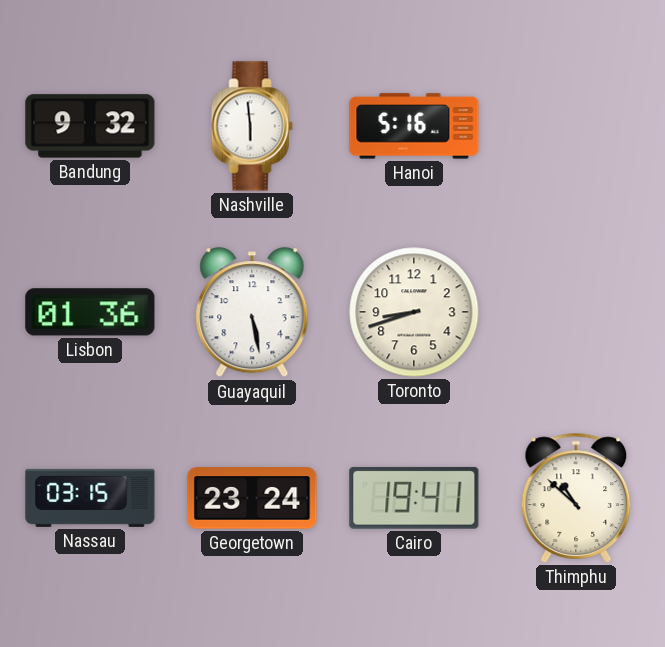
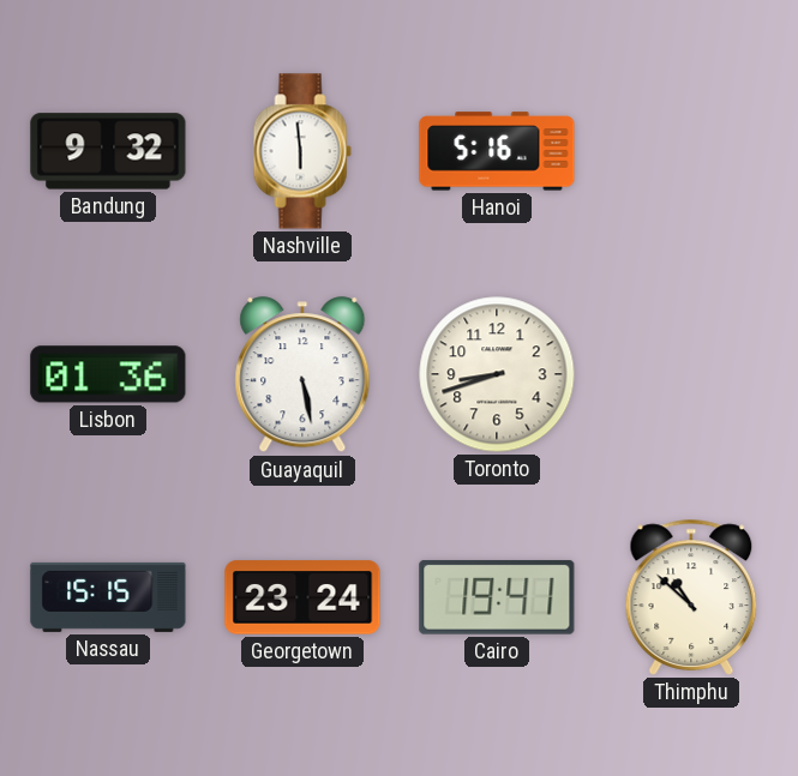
Nassau: 03:15 -> 15:15 (108, 597)
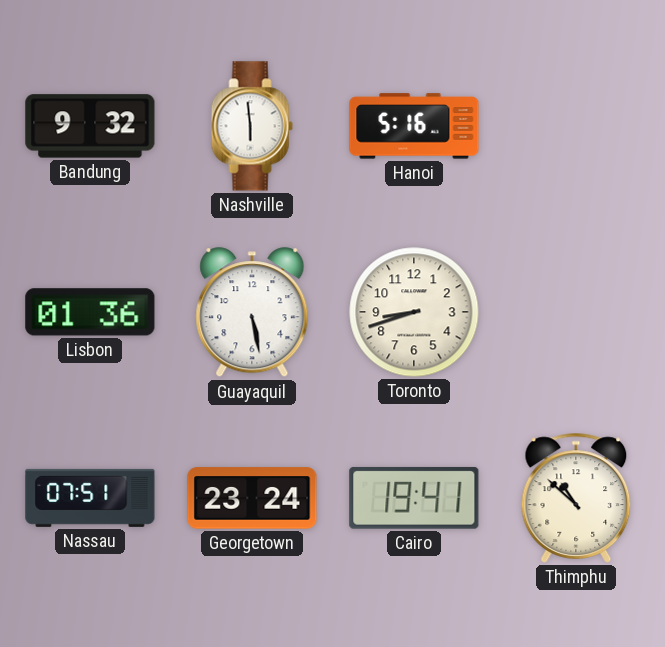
Nassau: 15:15 -> 07:51 (90, 498)
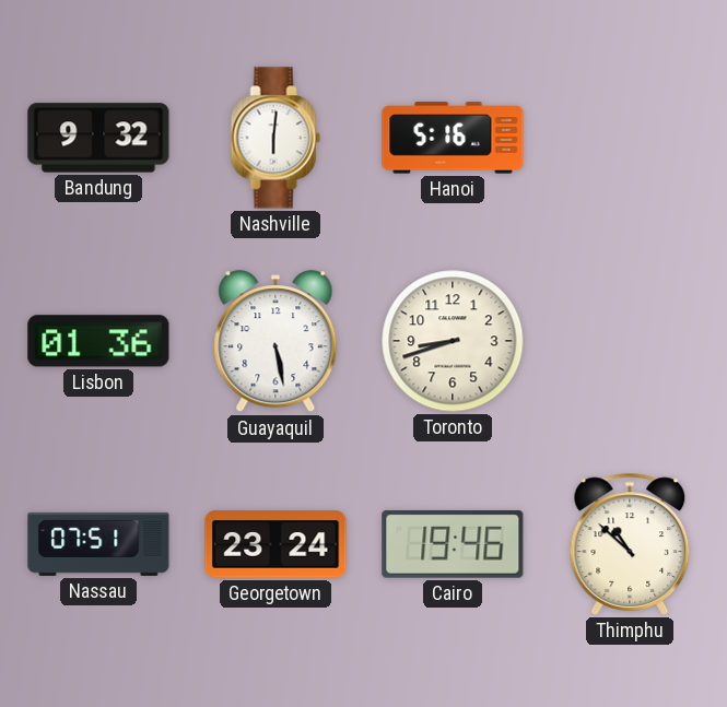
Nashville: 5:59 -> 6:01 (275, 138)
Cairo: 19:41 -> 19:46 (453, 544)
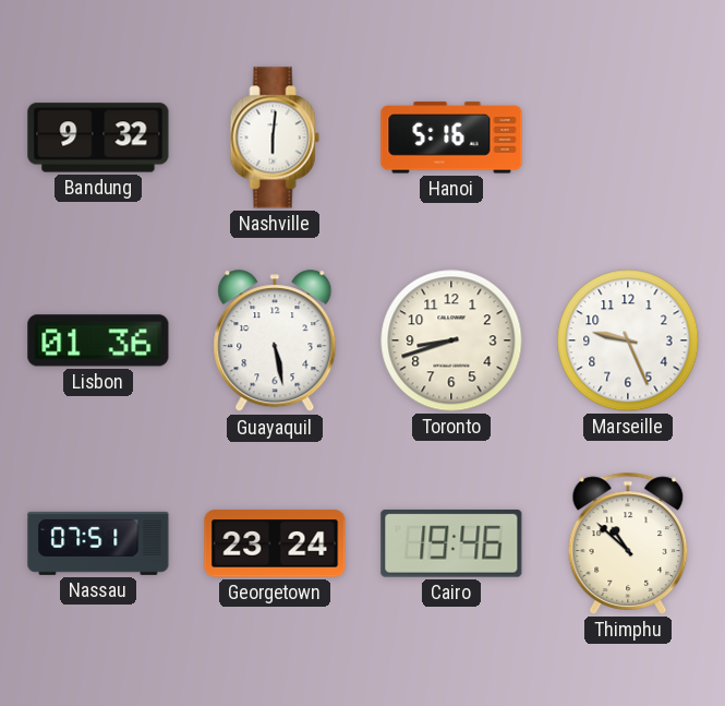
Marseille: none -> 9:26 (628, 340)
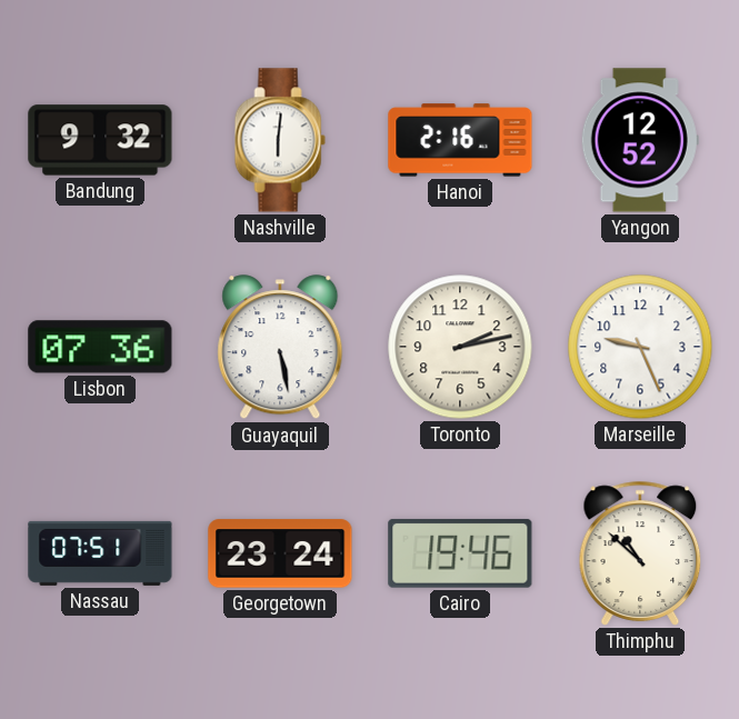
Hanoi: 5:16 -> 2:16 (460, 140)
Yangon: none -> 12:52 (640, 140)
Lisbon: 01:36 -> 07:36 (100, 347)
Toronto: 8:42 -> 2:13 (460, 347)
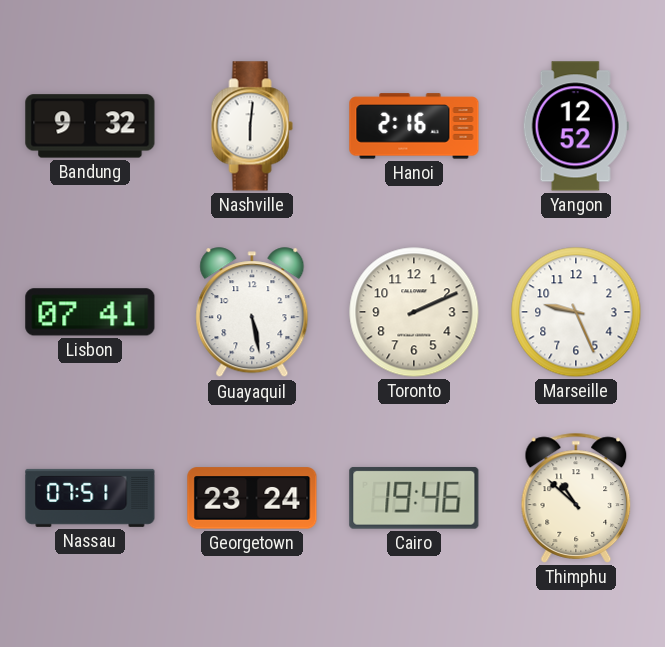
Lisbon: 07:36 -> 07:41 (90, 312)
Toronto: 2:13 -> 2:11 (414, 312)
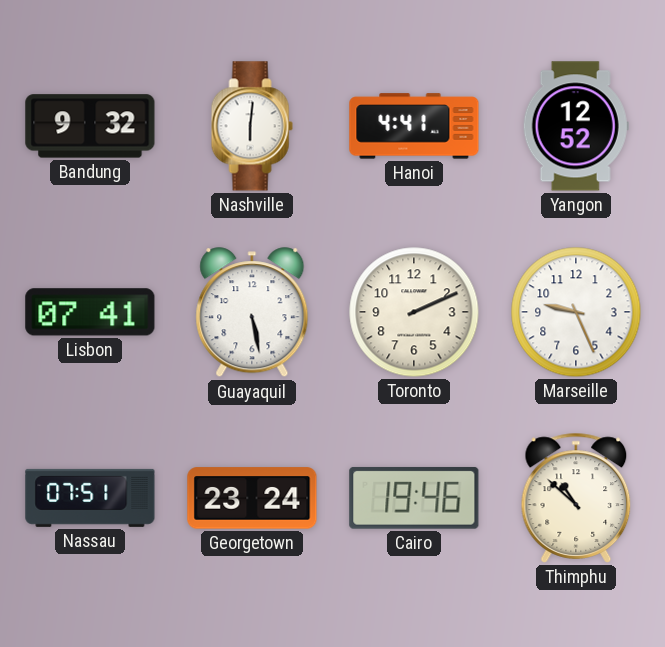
Hanoi: 2:16 -> 4:41 (414, 126)
